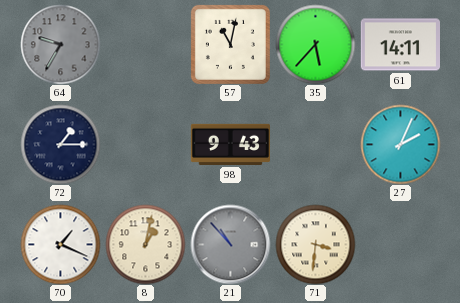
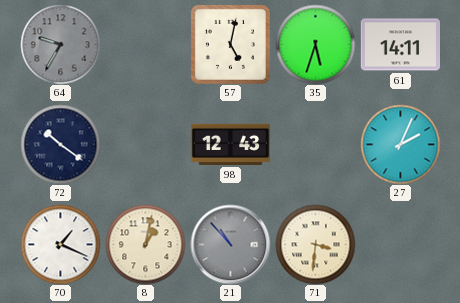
57: 11:02 -> 5:02 (230, 44)
35: 5:37 -> 5:33 (315, 44)
72: 1:15 -> 10:21 (60, 144)
98: 9:43 -> 12:43 (230, 144)
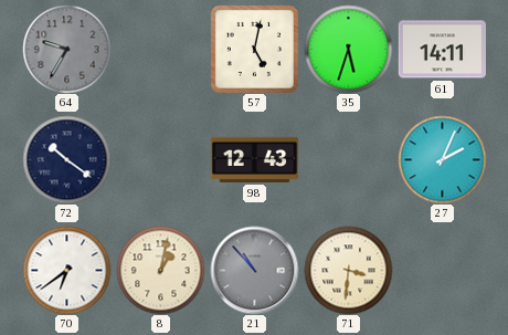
70: 1:19 -> 6:39 (66, 270)
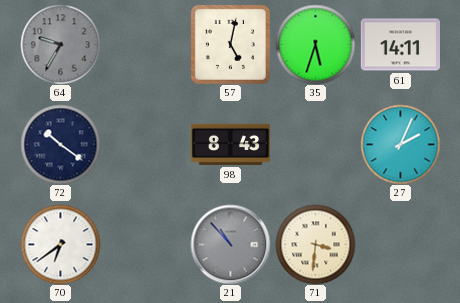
98: 12:43 -> 8:43 (230, 144)
8: 1:02 -> none (160, 270)
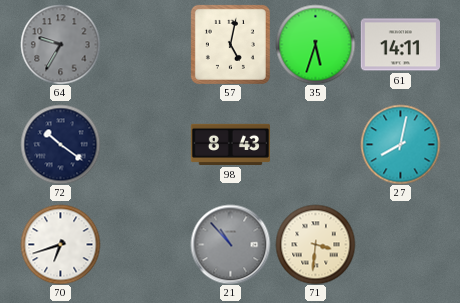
27: 2:04 -> 8:02 (400, 144)
70: 6:39 -> 6:42 (60, 244)
